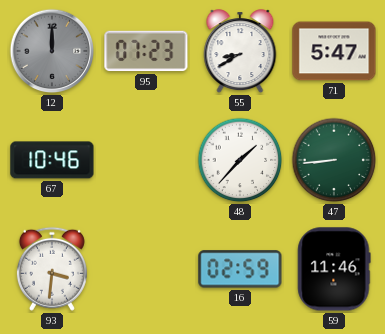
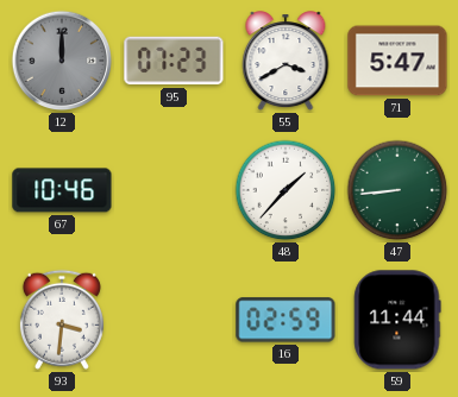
55: 8:40 -> 3:40 (286, 62)
59: 11:46 -> 11:44 (397, 320)
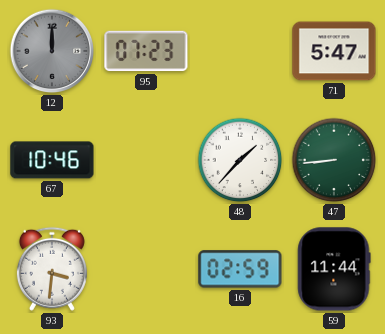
55: 3:40 -> none (286, 62)
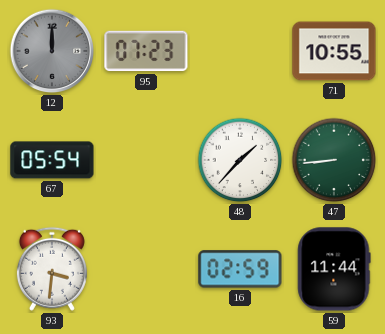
71: 5:47 -> 10:55 (334, 51)
67: 10:46 -> 05:54 (52, 160)
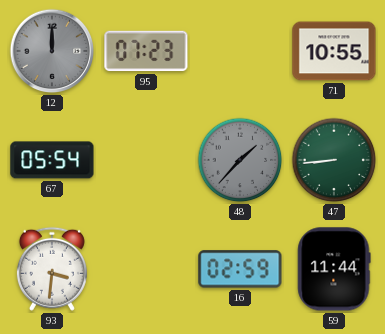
48 dial: white -> grey (240, 160)
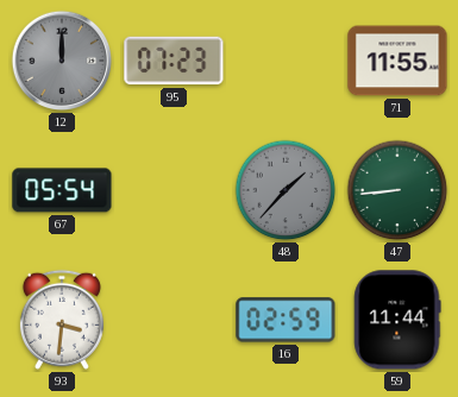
71: 10:55 -> 11:55 (397, 61)
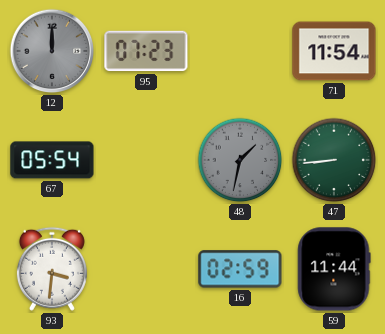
71: 11:55 -> 11:54 (334, 51)
48: 1:37 -> 1:32 (240, 160)
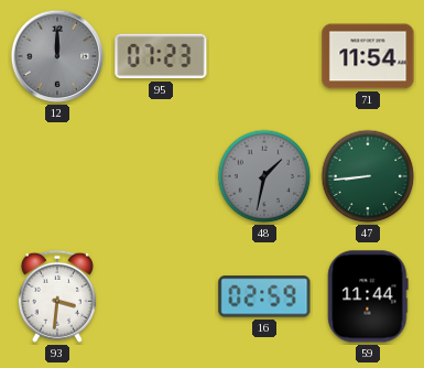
67: 05:54 -> none (52, 160)
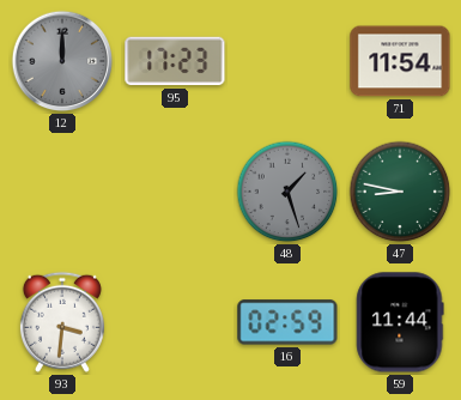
95: 07:23 -> 17:23 (175, 61)
48: 1:32 -> 1:27 (287, 192)
47: 8:44 -> 8:47 (400, 192)
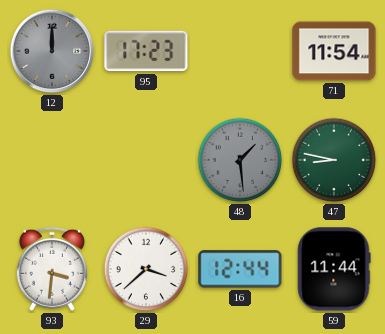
48: 1:27 -> 1:29 (240, 160)
29: none -> 3:38 (146, 269)
16: 02:59 -> 12:44 (240, 269)
